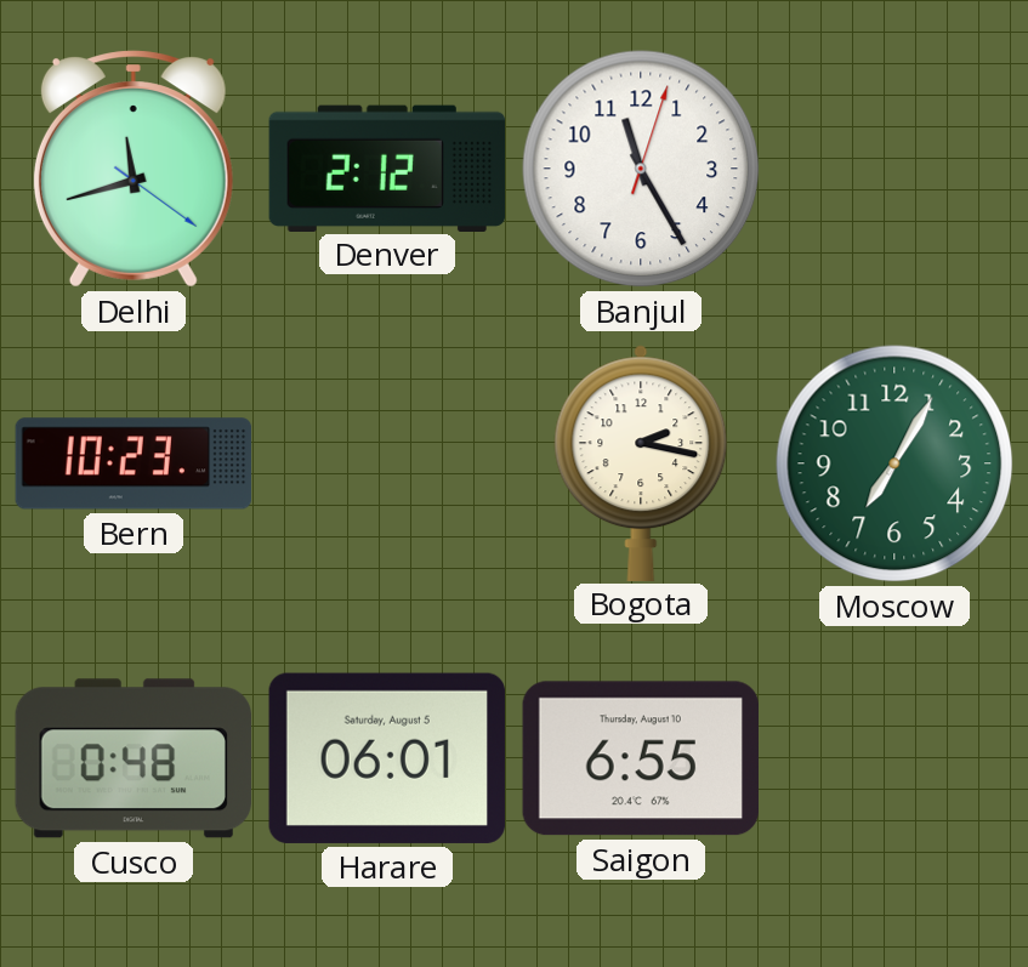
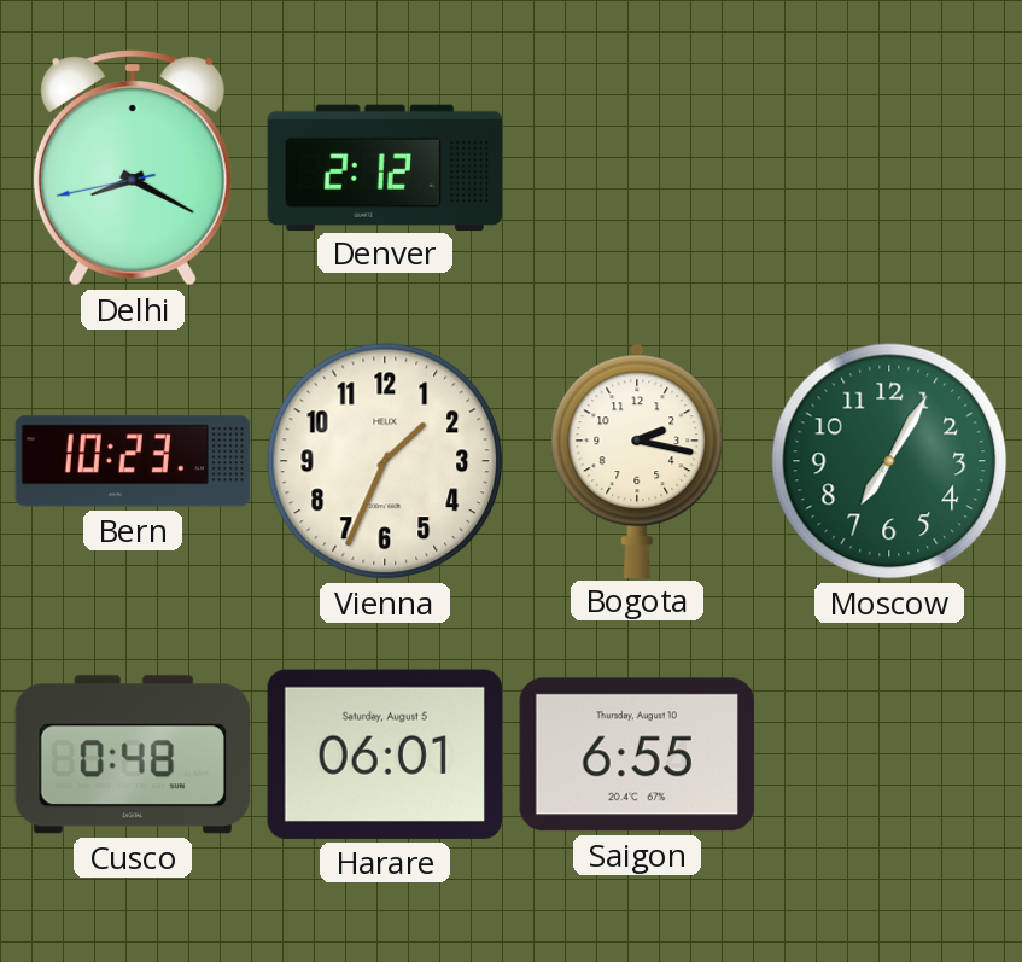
Delhi: 11:42 -> 8:19 (133, 168)
Banjul: 11:25 -> none (641, 169)
Vienna: none -> 1:34 (385, 461)
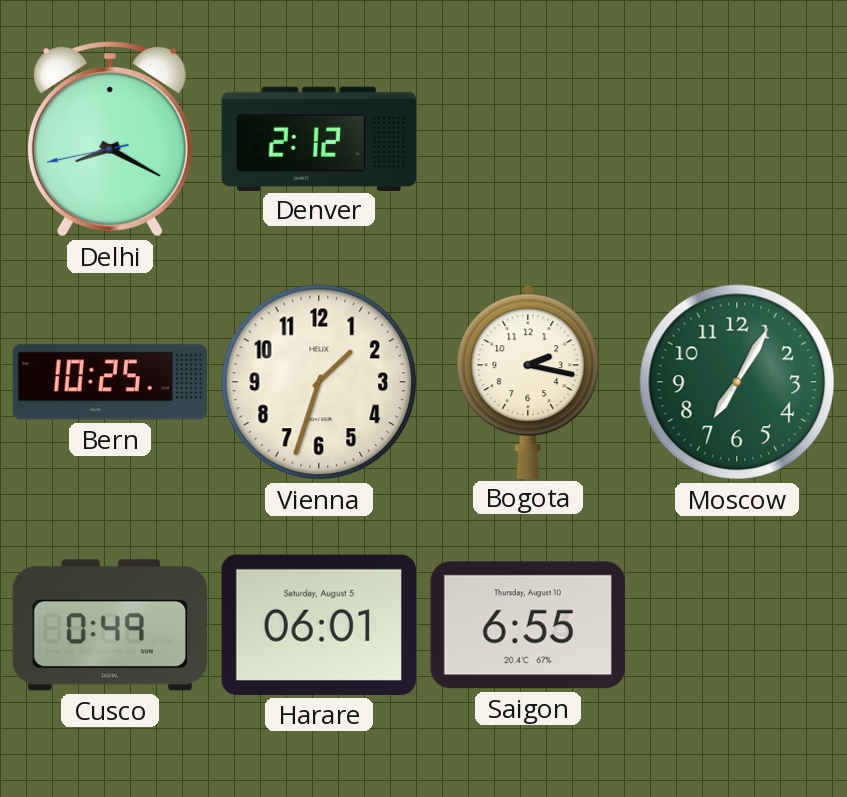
Bern: 10:23 -> 10:25 (110, 382)
Vienna: 1:34 -> 1:33 (319, 382)
Cusco: 0:48 -> 0:49 (109, 625)
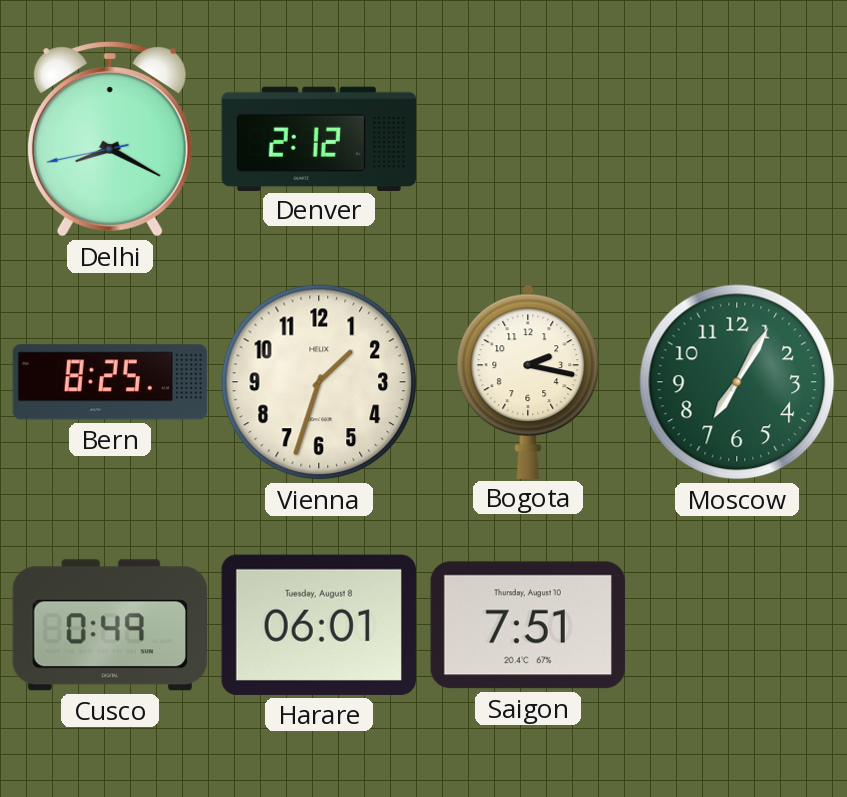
Bern: 10:25 -> 8:25 (110, 382)
Harare date: Saturday, August 5 -> Tuesday, August 8 (319, 625)
Saigon: 6:55 -> 7:51 (528, 625)
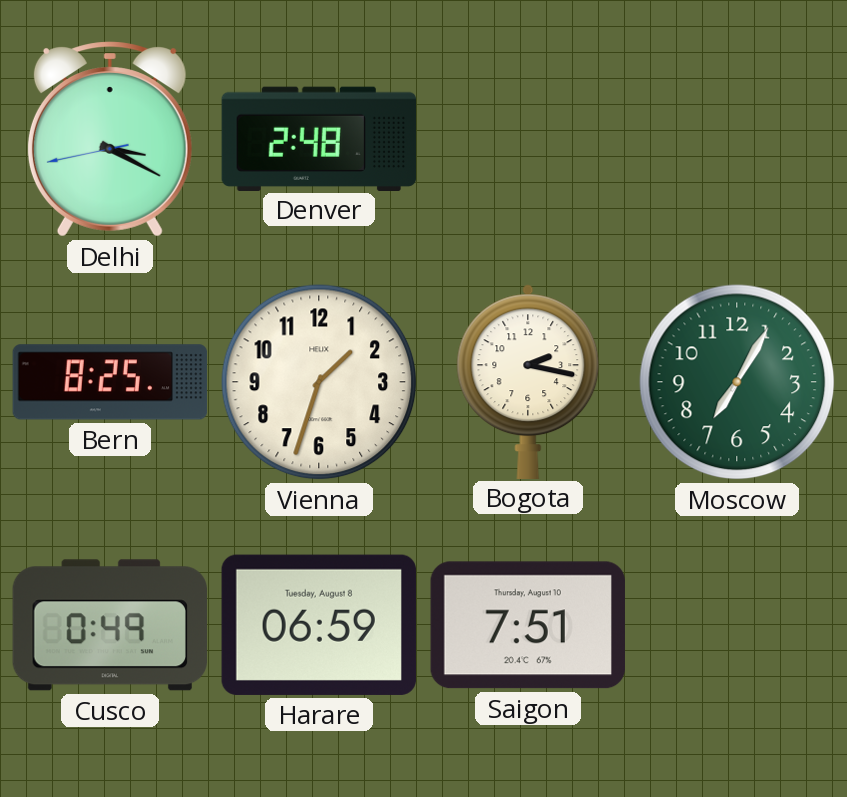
Delhi: 8:19 -> 3:19 (110, 139)
Denver: 2:12 -> 2:48 (319, 138)
Harare: 06:01 -> 06:59 (319, 625)
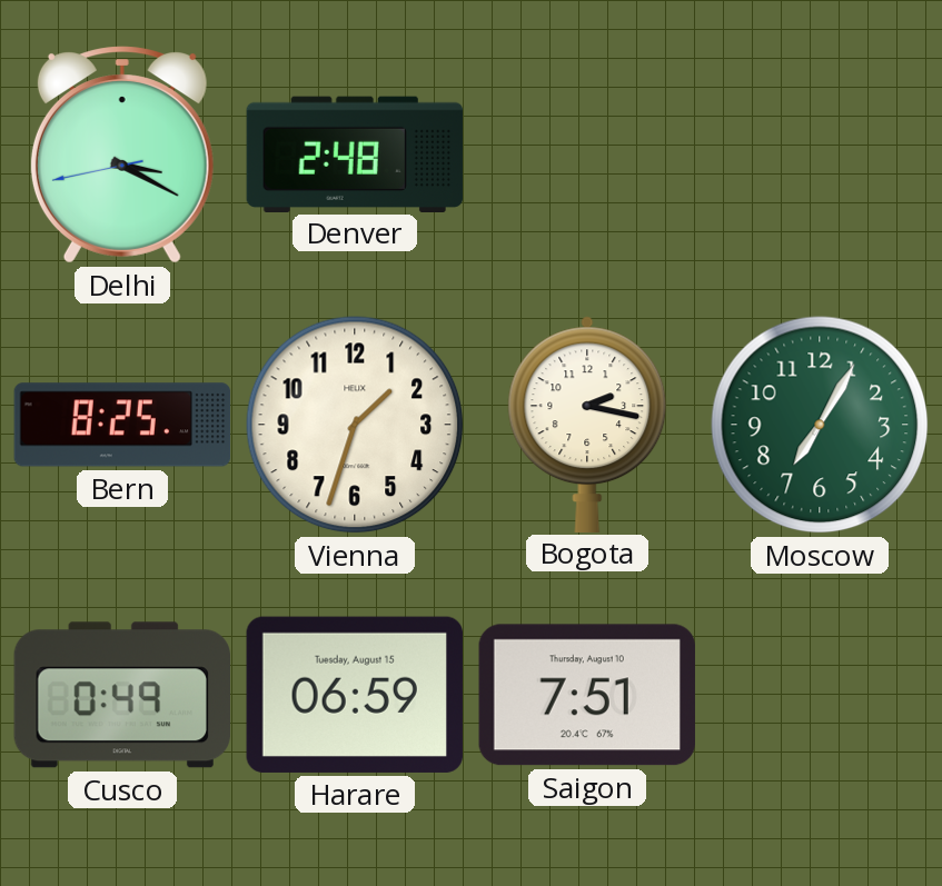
Harare date: Tuesday, August 8 -> Tuesday, August 15 (355, 695)
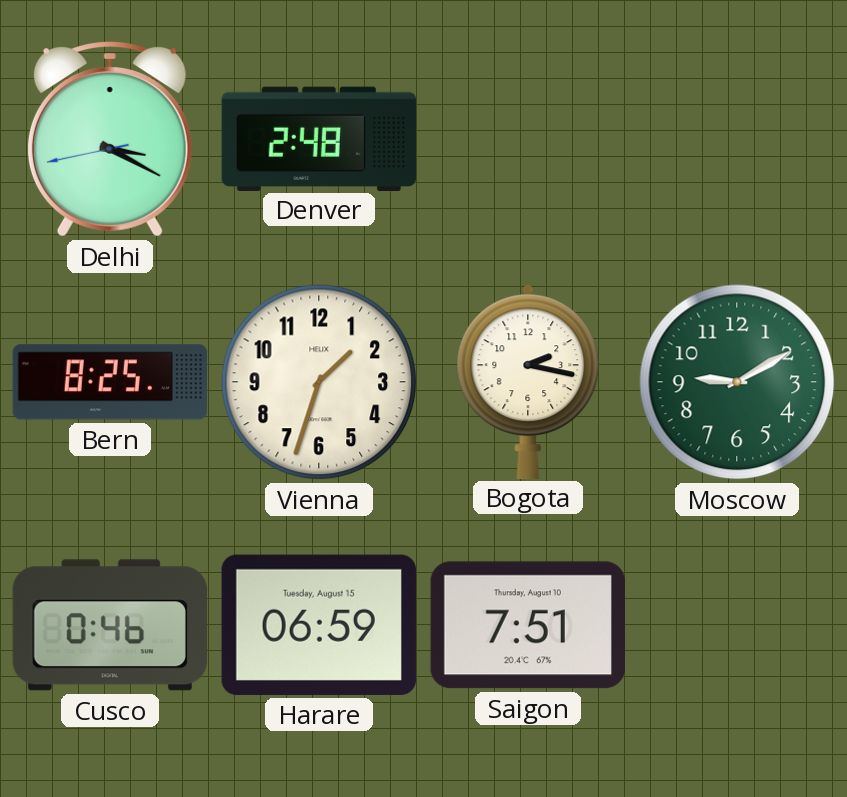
Moscow: 7:05 -> 9:10 (737, 382)
Cusco: 0:49 -> 0:46 (109, 625)
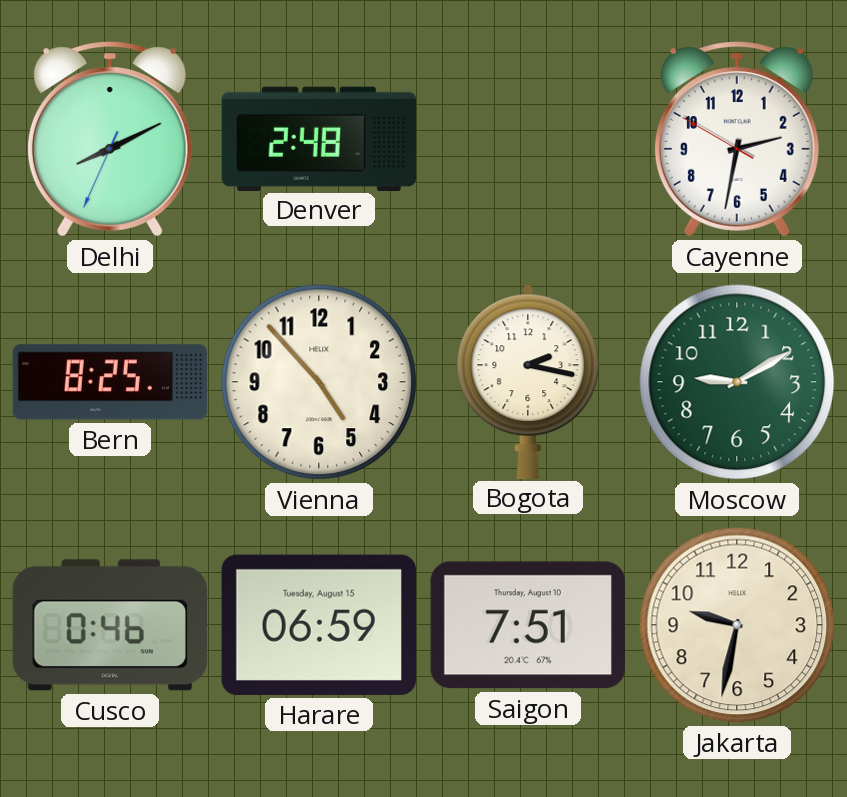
Delhi: 3:19 -> 8:10 (110, 139)
Cayenne: none -> 2:31 (737, 139)
Vienna: 1:33 -> 4:53 (319, 382)
Jakarta: none -> 9:32 (737, 625)
